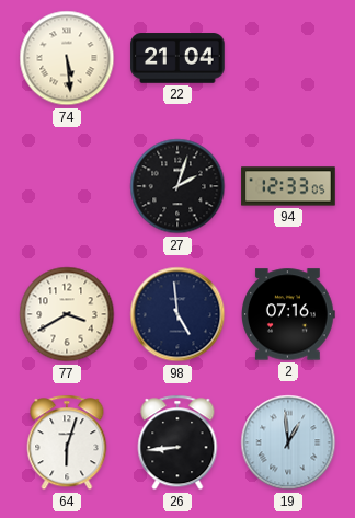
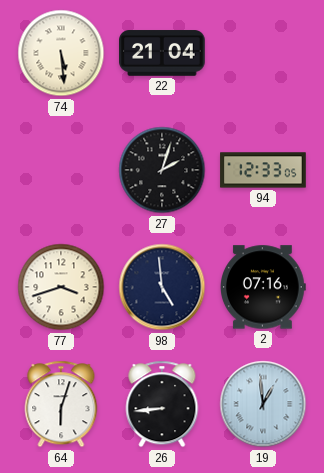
77: 3:40 -> 3:42 (61, 287)
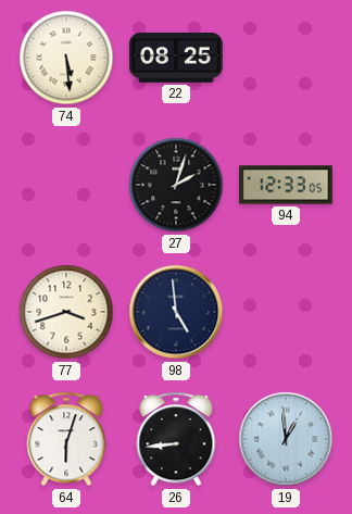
22: 21:04 -> 08:25 (176, 58)
2: 07:16 -> none (264, 287)
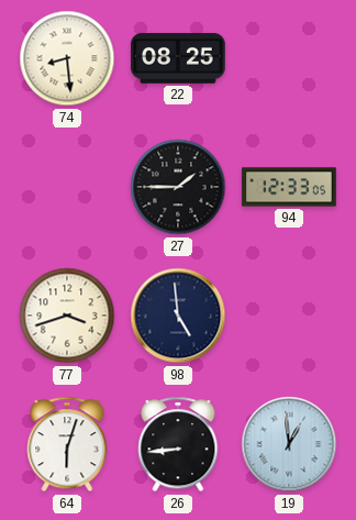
74: 5:29 -> 8:29 (67, 58)
27: 2:03 -> 1:45 (178, 187)
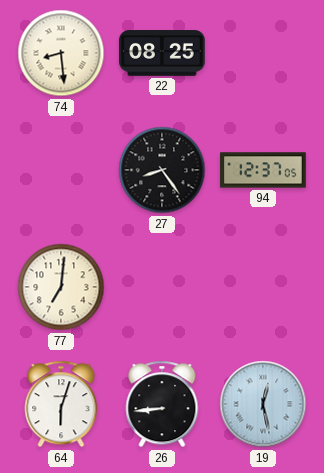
27: 1:45 -> 8:24 (162, 170)
94: 12:33 -> 12:37 (263, 170)
77: 3:42 -> 7:01 (61, 287)
98: 4:59 -> none (178, 316)
19: 12:59 -> 12:28 (263, 404)
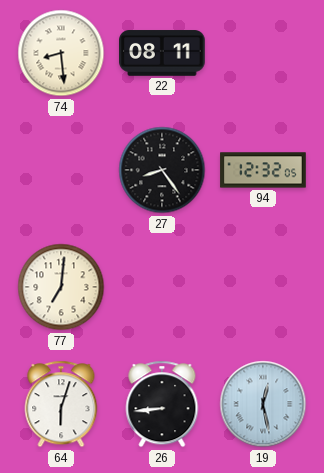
22: 08:25 -> 08:11 (162, 53)
94: 12:37 -> 12:32 (263, 170)
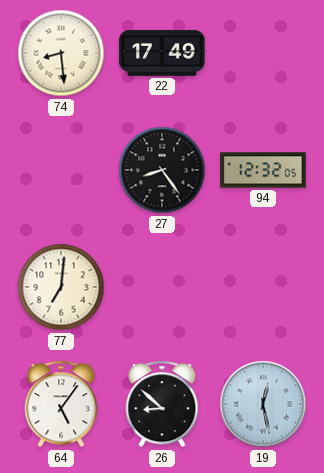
22: 08:11 -> 17:49 (162, 53)
64: 6:03 -> 5:06 (61, 404)
26: 8:44 -> 8:52 (162, 404)
